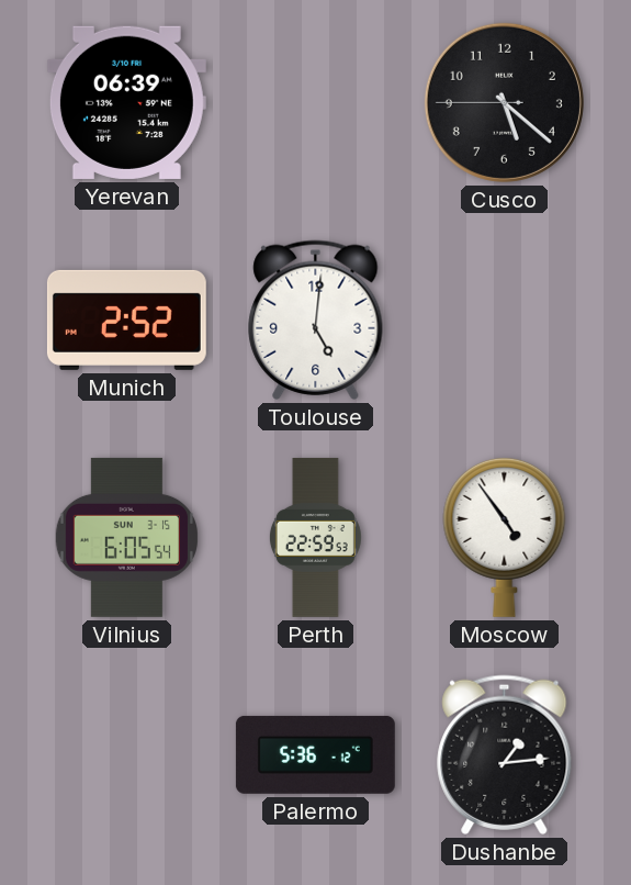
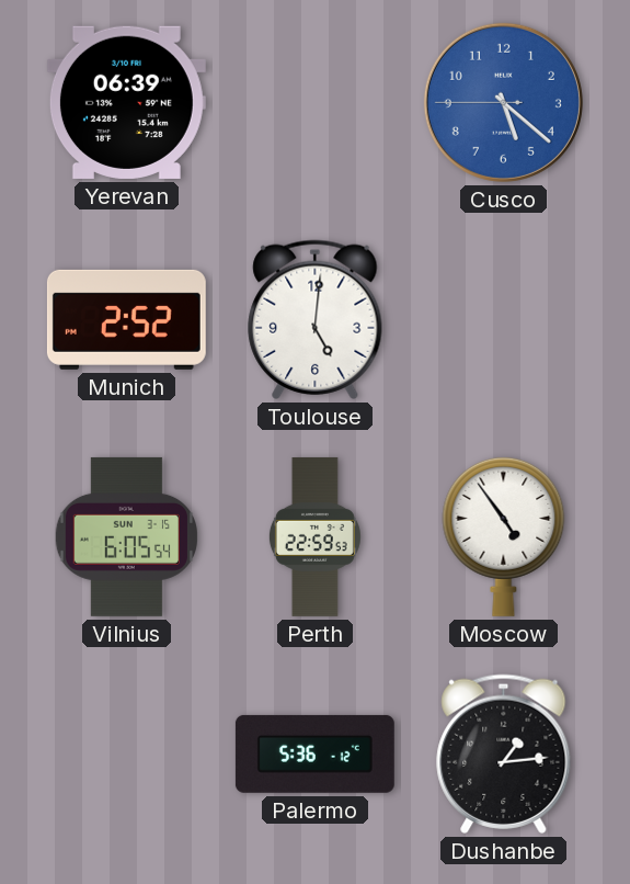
Cusco dial: black -> blue (503, 102)
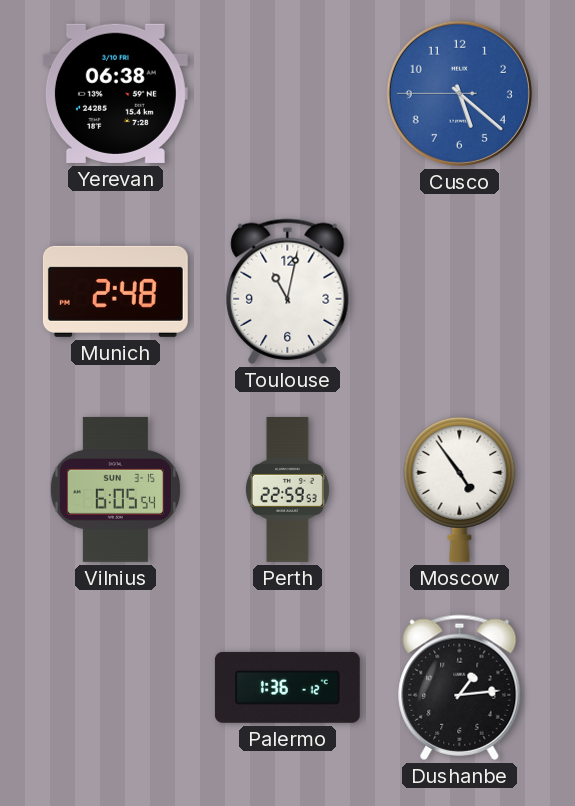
Yerevan: 06:39 -> 06:38 (115, 93)
Munich: 2:52 -> 2:48 (115, 291)
Toulouse: 5:01 -> 11:02 (288, 291)
Palermo: 5:36 -> 1:36 (287, 687)
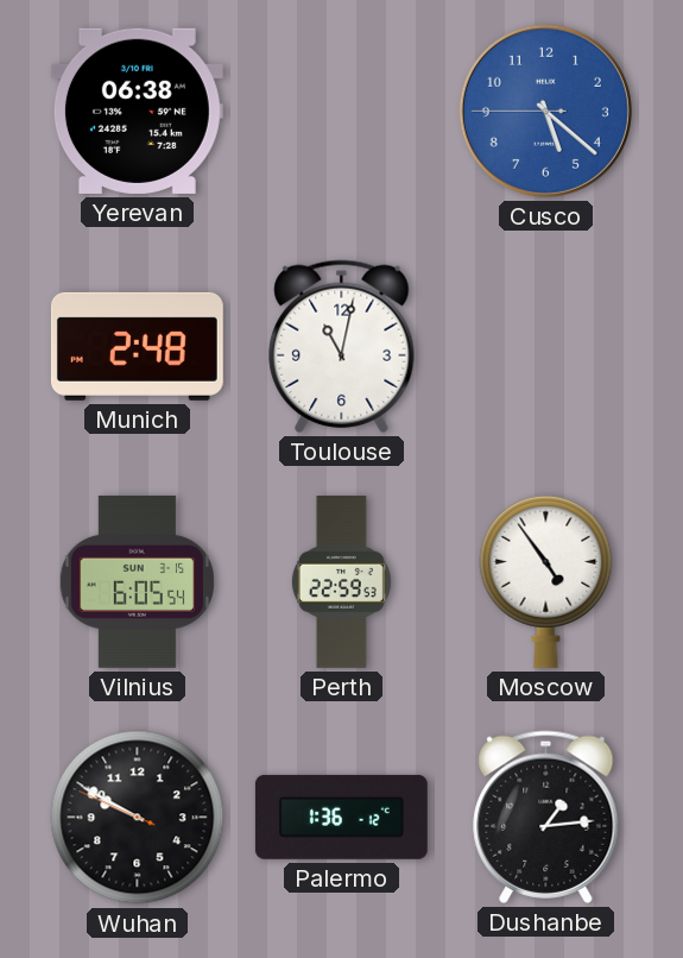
Wuhan: none -> 9:49 (138, 818)
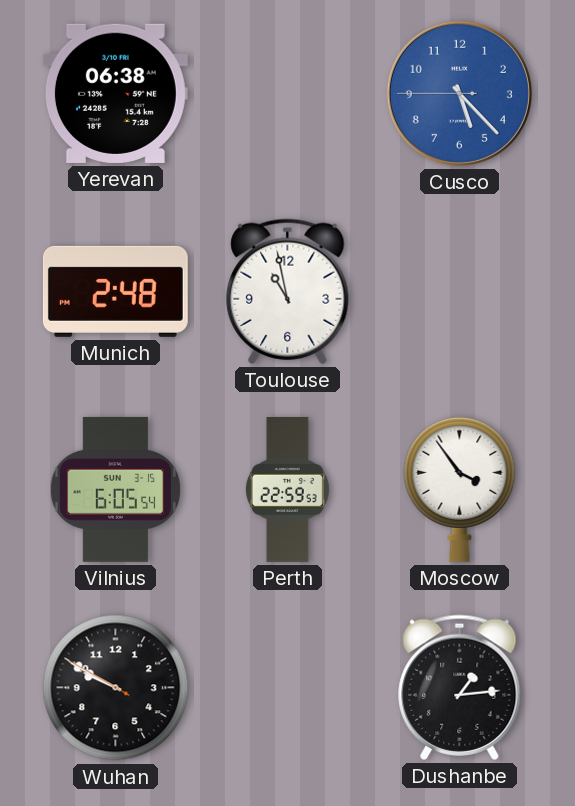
Cusco: 5:21 -> 5:22 (459, 93)
Toulouse: 11:02 -> 10:58 (288, 291)
Moscow: 4:54 -> 3:54 (460, 489)
Wuhan: 9:49:49 -> 9:49:50 (116, 688)
Palermo: 1:36 -> none (341, 817)
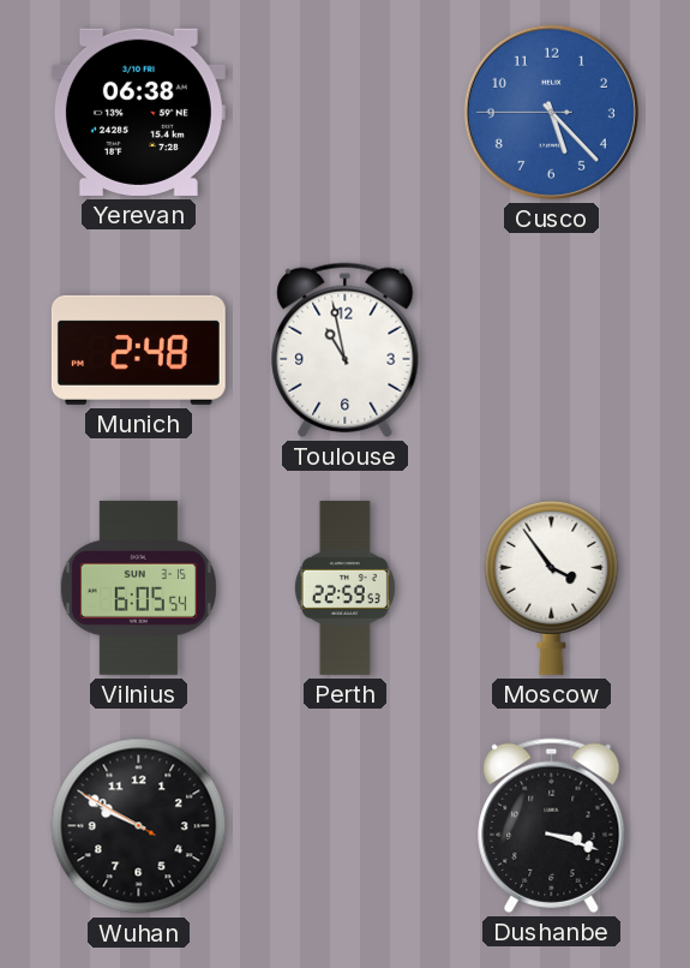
Dushanbe: 1:14 -> 3:18 (552, 825)
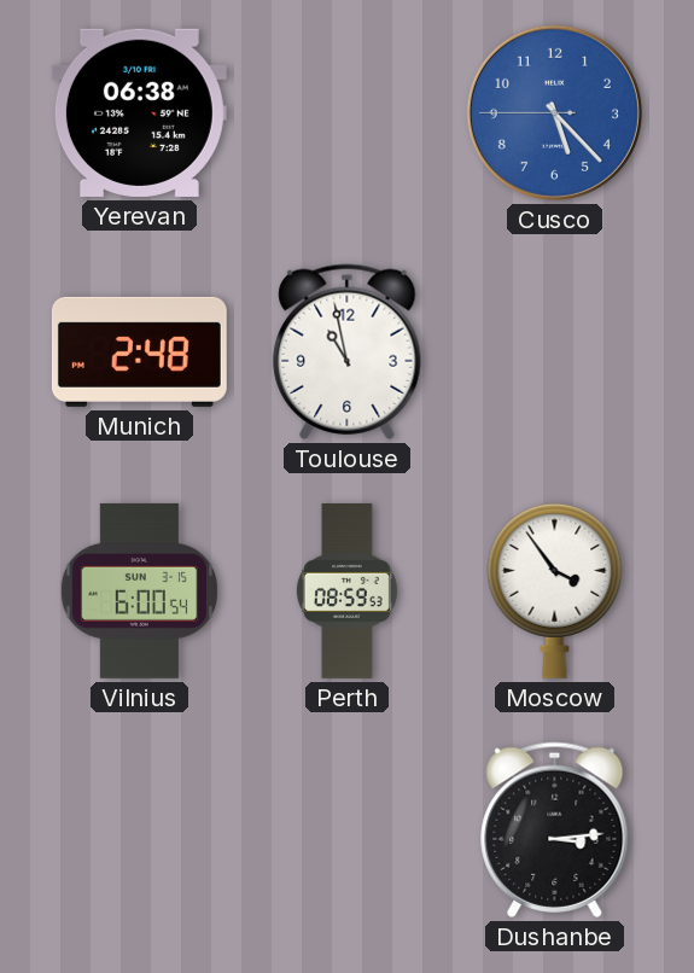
Vilnius: 6:05 -> 6:00 (139, 590)
Perth: 22:59 -> 08:59 (346, 590)
Wuhan: 9:49 -> none (139, 826)
Dushanbe: 3:18 -> 3:14 (555, 829)
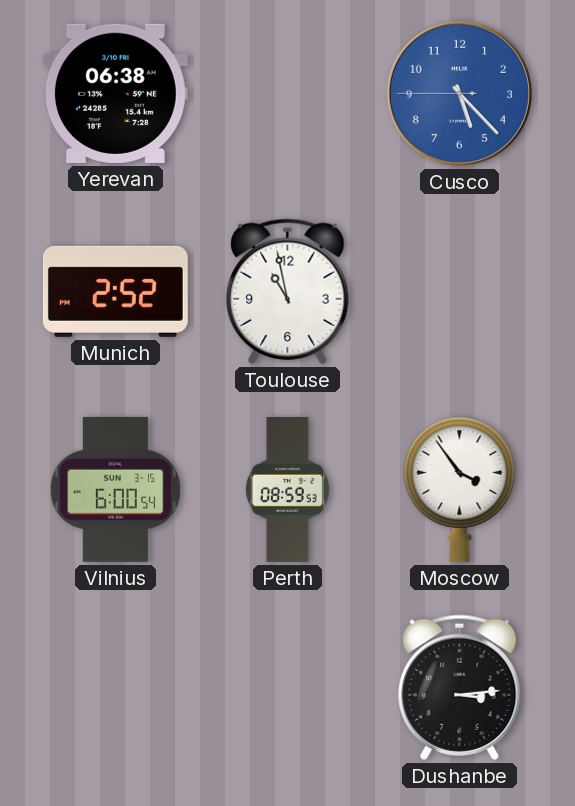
Munich: 2:48 -> 2:52 (115, 291)
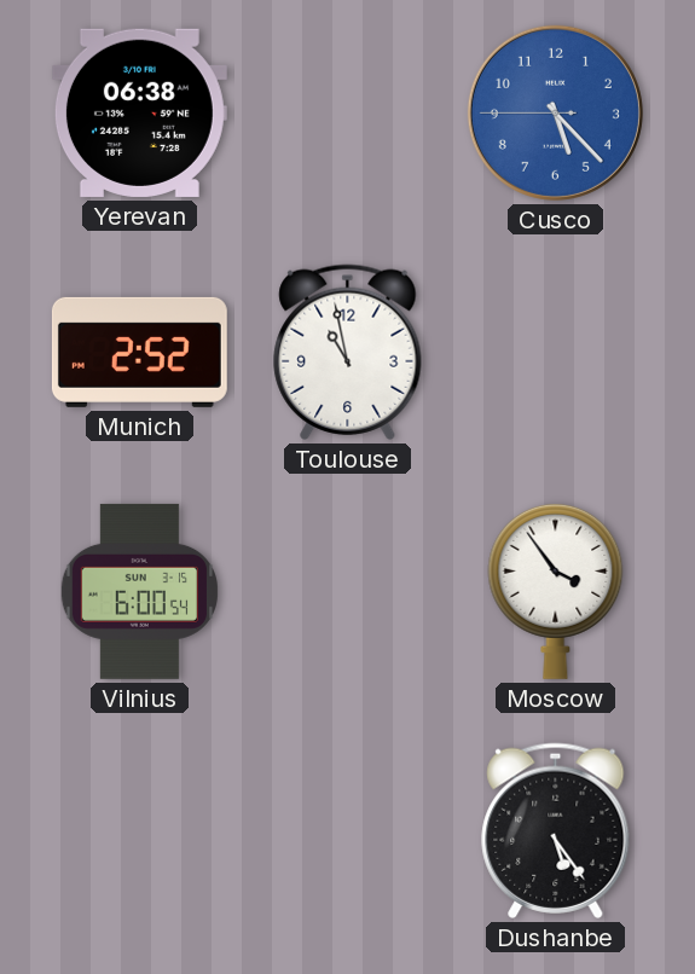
Perth: 08:59 -> none (287, 489)
Dushanbe: 3:14 -> 5:24 (556, 830)
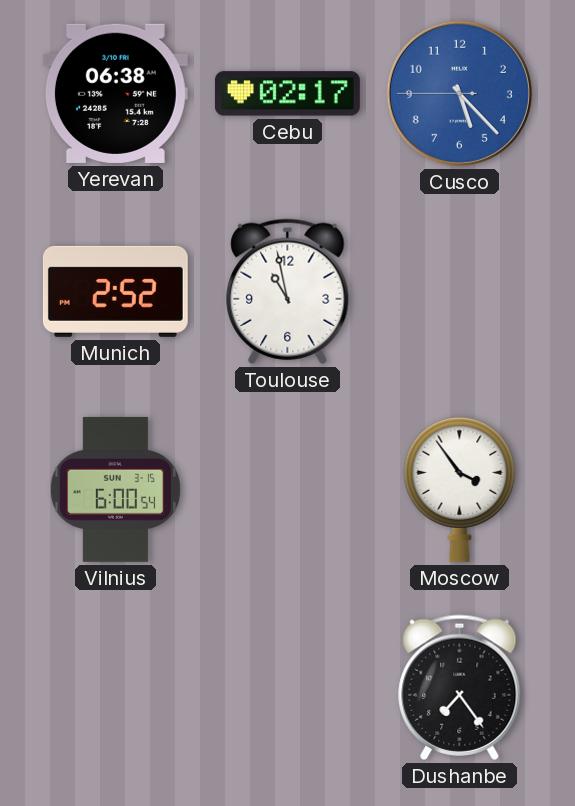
Cebu: none -> 02:17 (287, 94)
Dushanbe: 5:24 -> 7:24 (460, 687)
